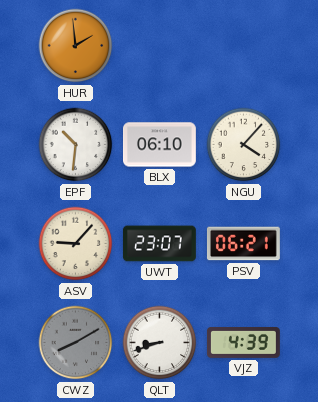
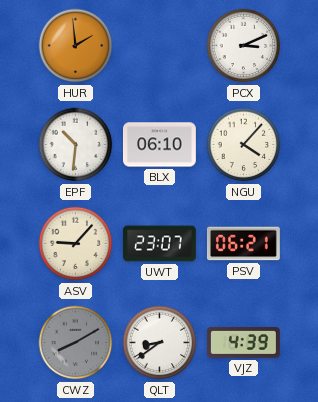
PCX: none -> 3:11 (244, 46)
QLT: 8:42 -> 8:39 (160, 343)
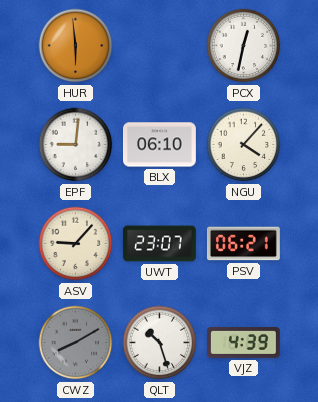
HUR: 1:59 -> 5:59 (76, 46)
PCX: 3:11 -> 12:32 (244, 46)
EPF: 10:31 -> 9:01 (76, 145)
QLT: 8:39 -> 10:27 (160, 343)
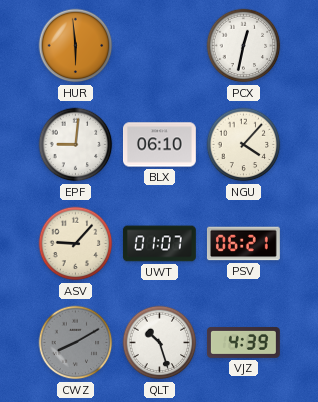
UWT: 23:07 -> 01:07 (159, 244)
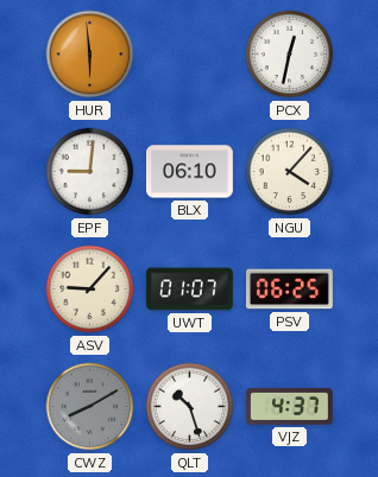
PSV: 06:21 -> 06:25 (289, 290)
VJZ: 4:39 -> 4:37 (289, 407)
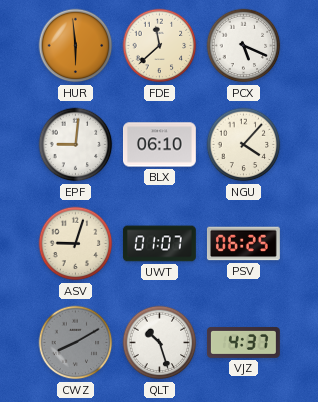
FDE: none -> 11:38 (160, 46)
PCX: 12:32 -> 5:19 (244, 46)
ASV: 9:07 -> 9:03 (76, 244)
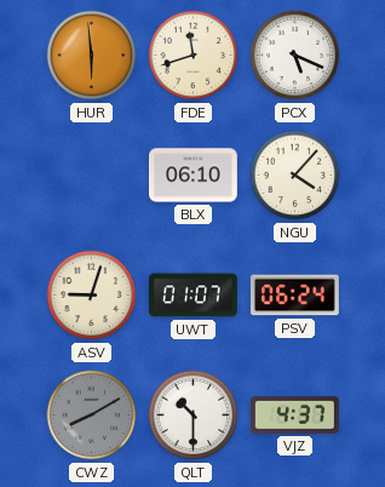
FDE: 11:38 -> 11:42 (194, 56)
EPF: 9:01 -> none (76, 145)
PSV: 06:25 -> 06:24 (294, 296)
QLT: 10:27 -> 10:30 (194, 416)
